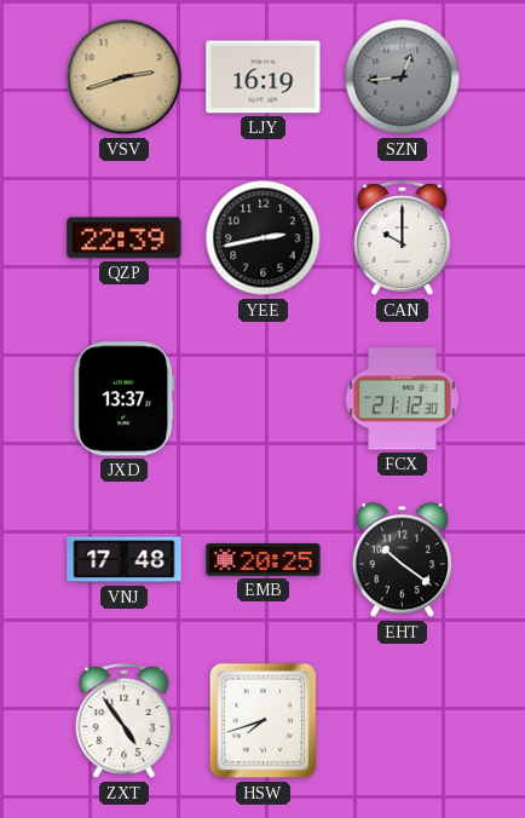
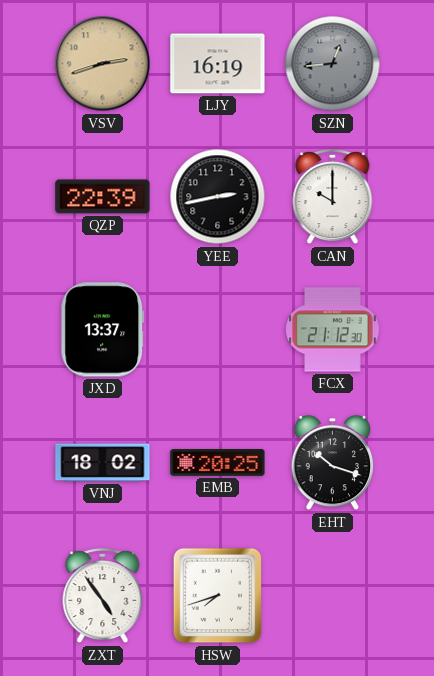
VNJ: 17:48 -> 18:02 (103, 463)
EHT: 10:21 -> 10:18 (333, 463)
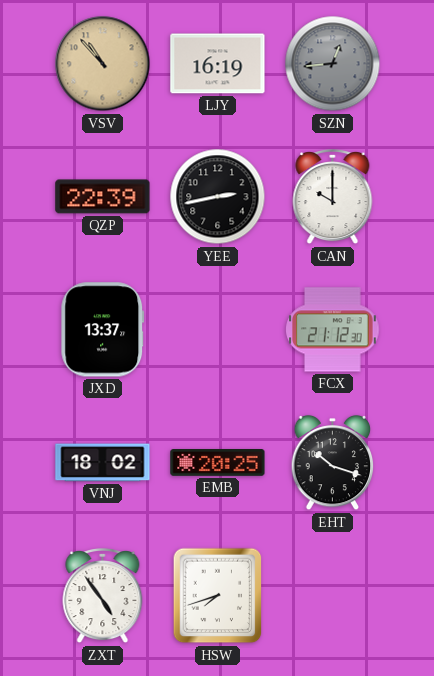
VSV: 2:42 -> 10:53 (103, 64)
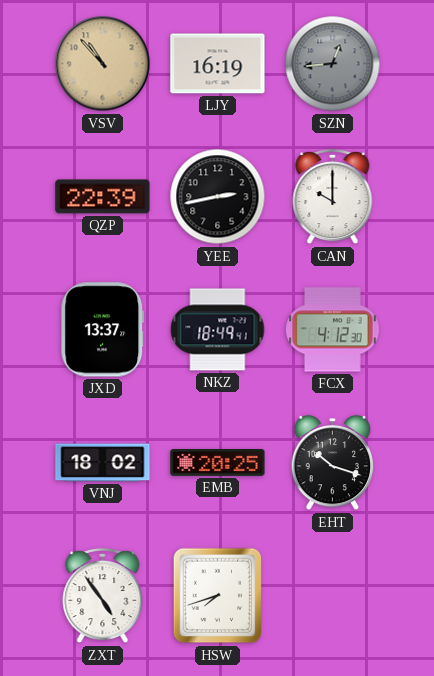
NKZ: none -> 18:49 (218, 330)
FCX: 21:12 -> 4:12 (333, 330)
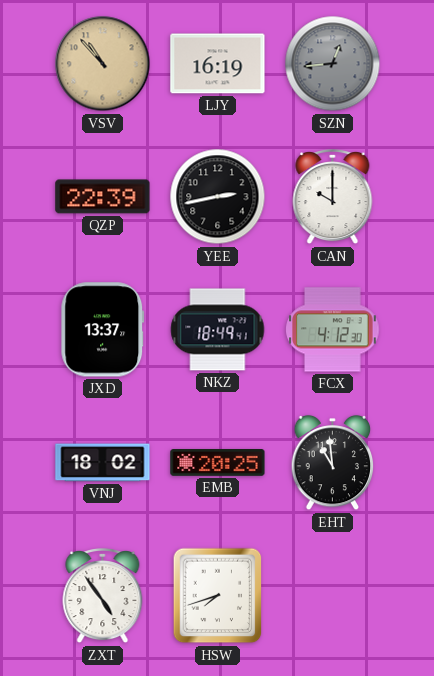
EHT: 10:18 -> 10:59 (333, 463)
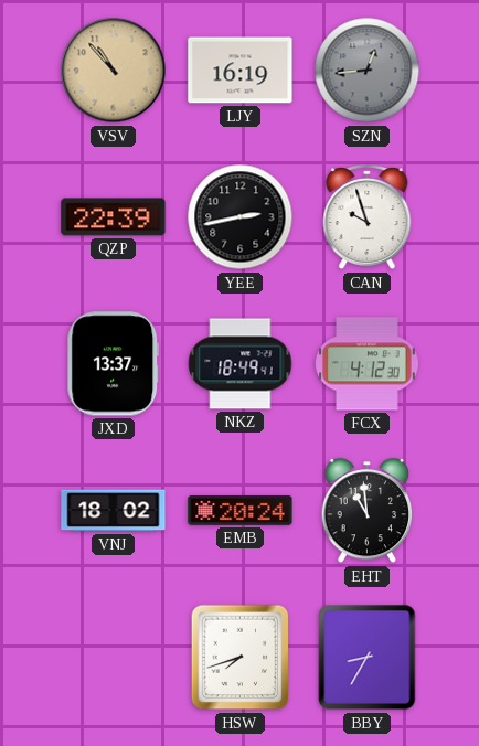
CAN: 10:00 -> 9:57 (368, 219)
EMB: 20:25 -> 20:24 (241, 511)
ZXT: 4:54 -> none (103, 597)
BBY: none -> 8:35 (368, 658)
